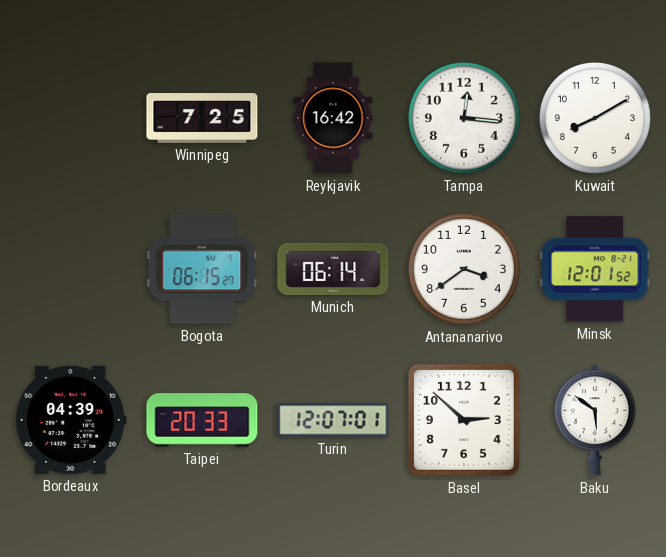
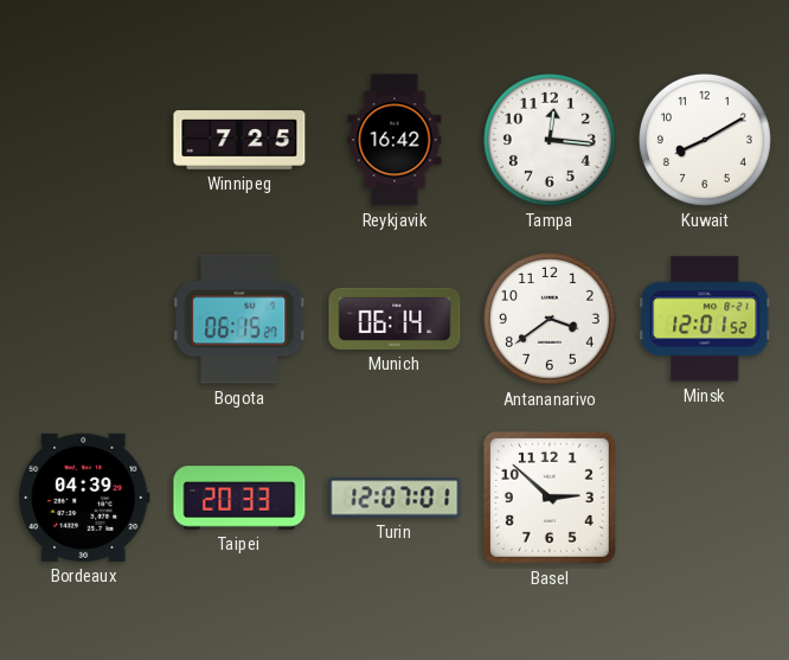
Baku: 5:51 -> none (595, 420)
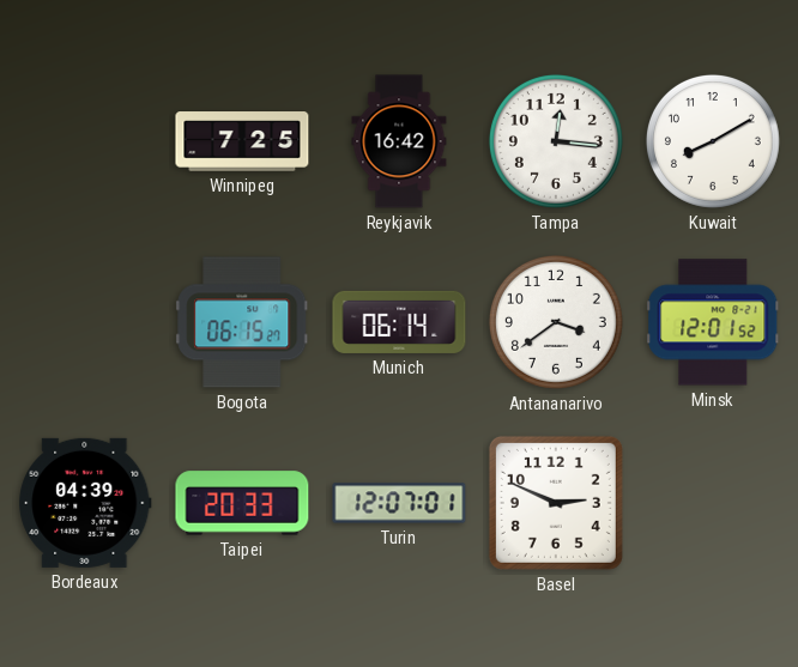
Basel: 2:52 -> 2:49 (556, 503)
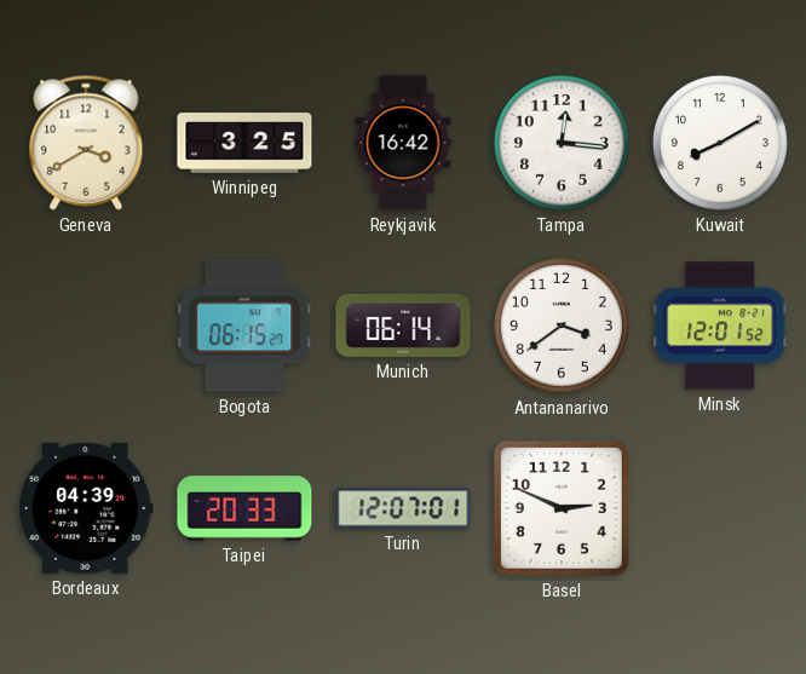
Geneva: none -> 3:40 (86, 143)
Winnipeg: 7:25 -> 3:25 (244, 143)
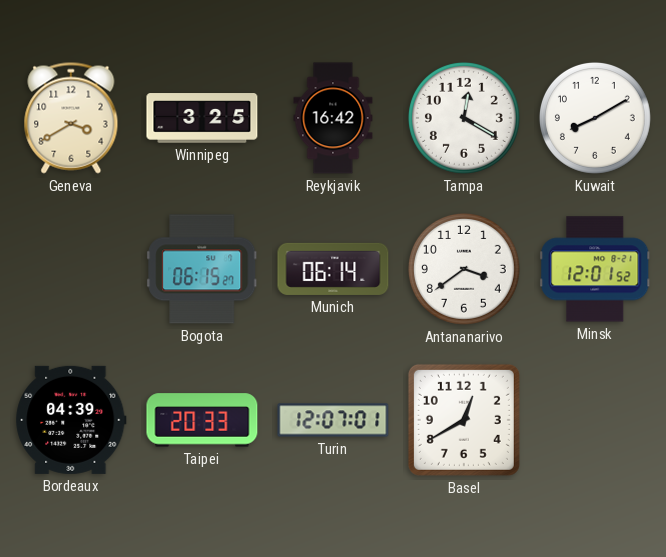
Tampa: 12:16 -> 12:20 (464, 118)
Basel: 2:49 -> 12:40 (464, 420)
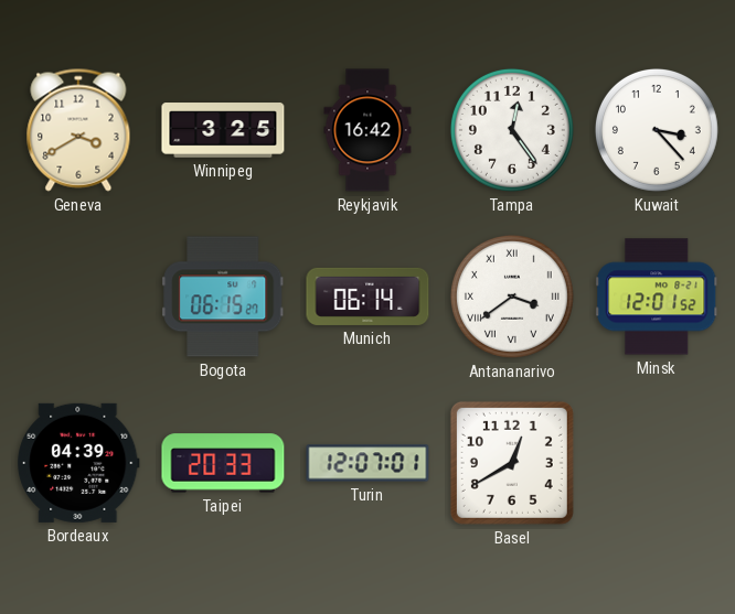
Tampa: 12:20 -> 12:24 (512, 130)
Kuwait: 8:10 -> 3:23 (657, 130)
Antananarivo numerals: Arabic -> Roman (512, 297)
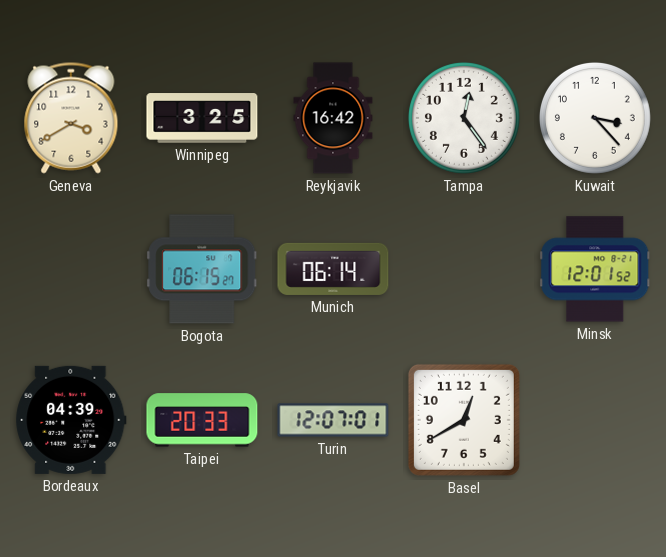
Antananarivo: 3:39 -> none (512, 297)
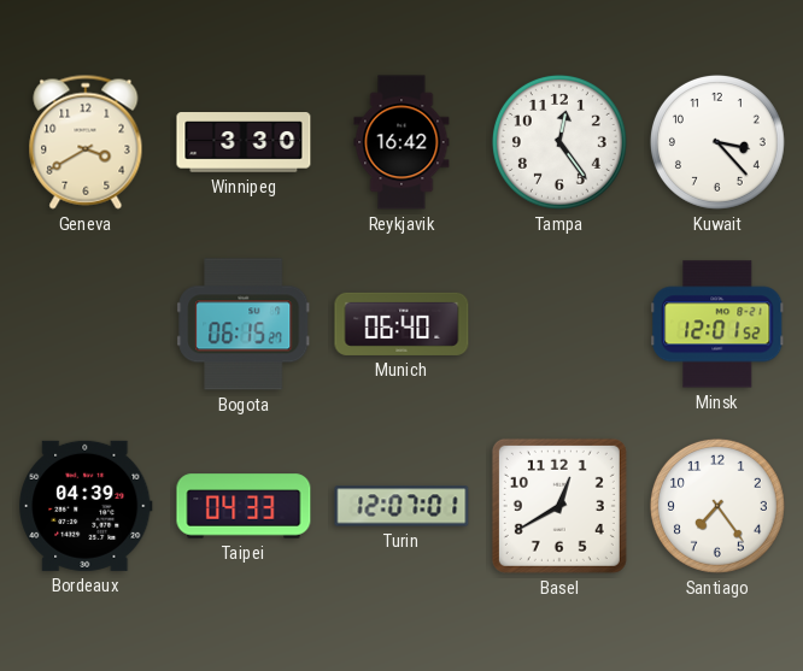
Winnipeg: 3:25 -> 3:30 (244, 142)
Munich: 06:14 -> 06:40 (401, 324)
Taipei: 20:33 -> 04:33 (244, 506)
Santiago: none -> 7:24 (717, 506)
